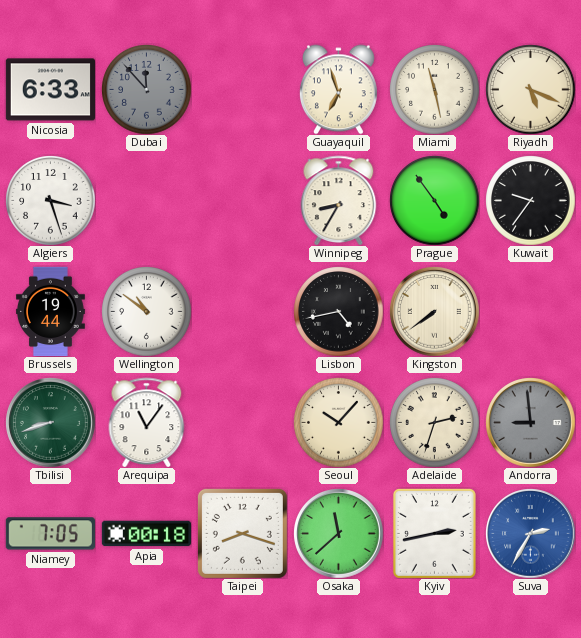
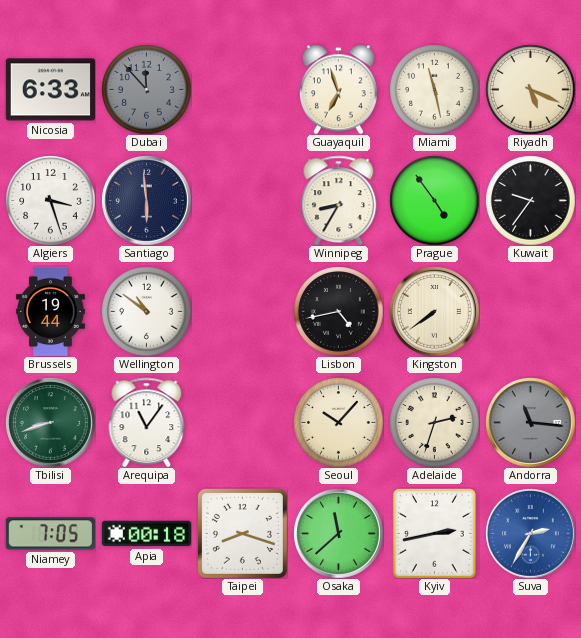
Santiago: none -> 5:59 (146, 200)
Andorra: 8:59 -> 11:16 (530, 422)
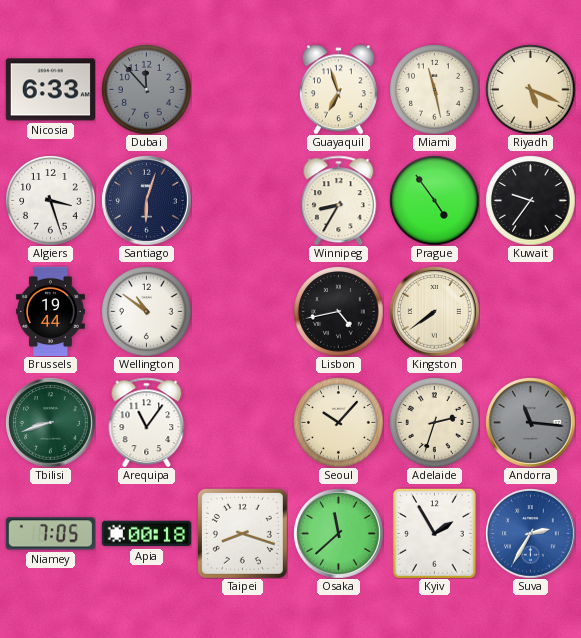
Santiago: 5:59 -> 6:03 (146, 200)
Kyiv: 2:43 -> 1:55 (434, 533)
